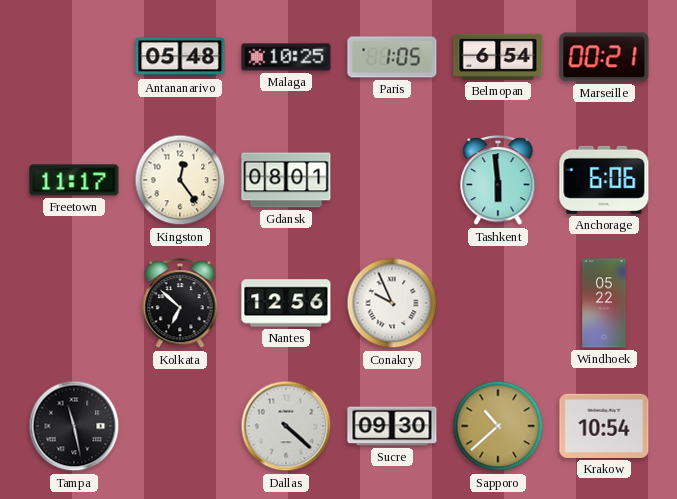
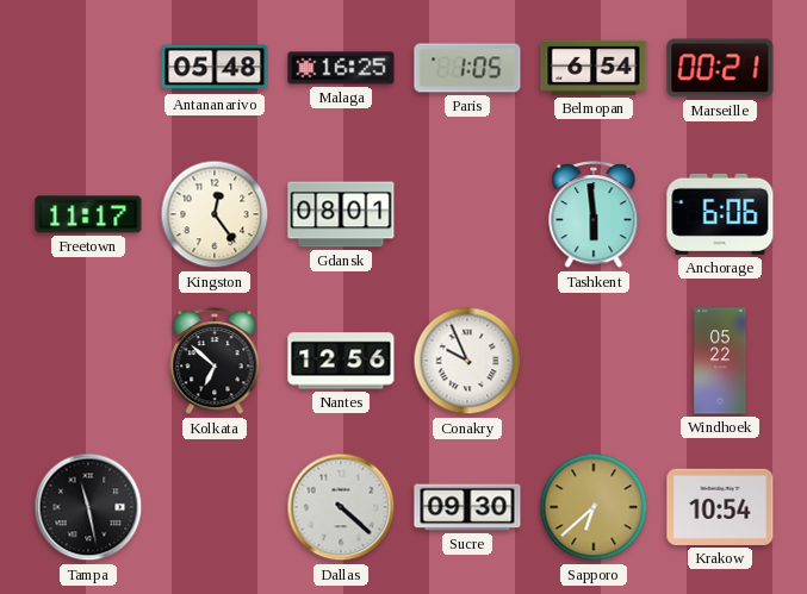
Malaga: 10:25 -> 16:25 (341, 68)
Sapporo: 10:38 -> 6:38 (594, 507)
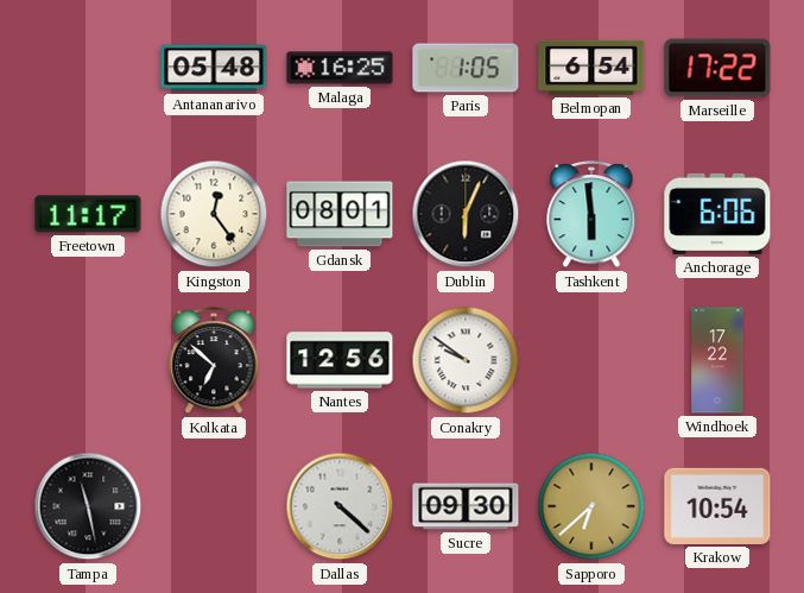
Marseille: 00:21 -> 17:22 (717, 68)
Dublin: none -> 6:04 (466, 214)
Conakry: 9:56 -> 9:51 (466, 360)
Windhoek: 05:22 -> 17:22 (717, 360)
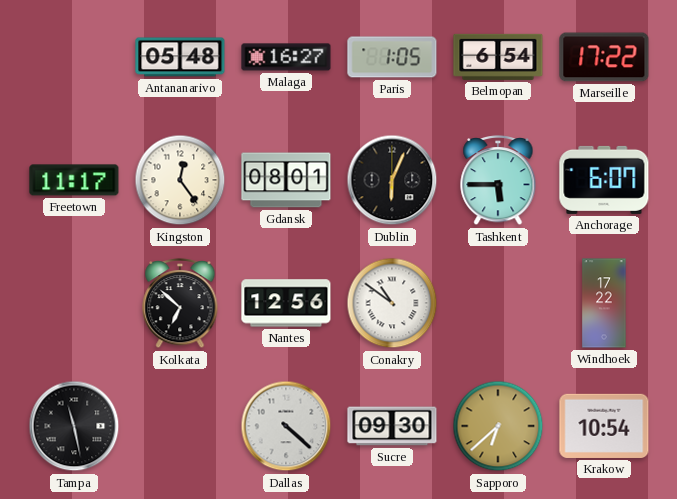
Malaga: 16:25 -> 16:27 (286, 57)
Tashkent: 5:59 -> 5:45 (498, 180)
Anchorage: 6:06 -> 6:07 (604, 180)
Conakry: 9:51 -> 10:51 (392, 303)
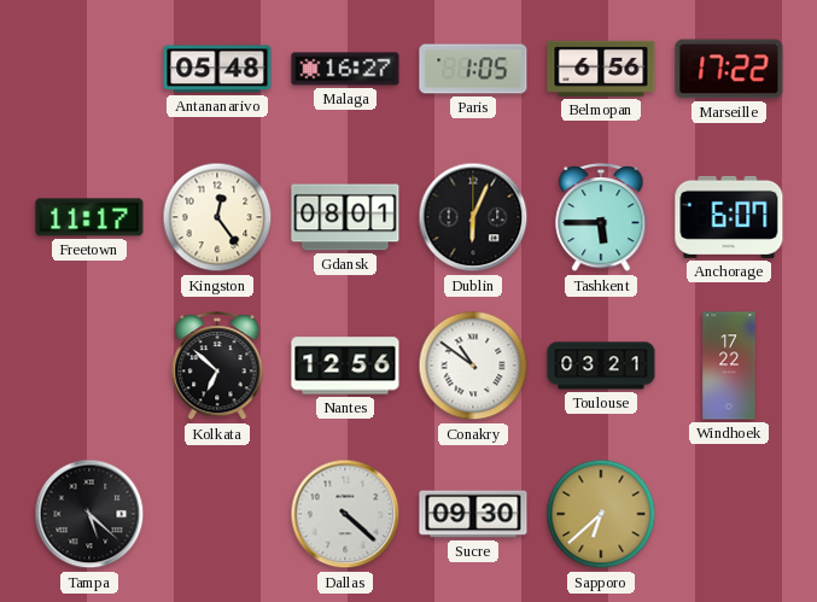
Belmopan: 6:54 -> 6:56 (601, 69)
Toulouse: none -> 03:21 (601, 366)
Tampa: 11:28 -> 5:22 (89, 514)
Krakow: 10:54 -> none (604, 426)
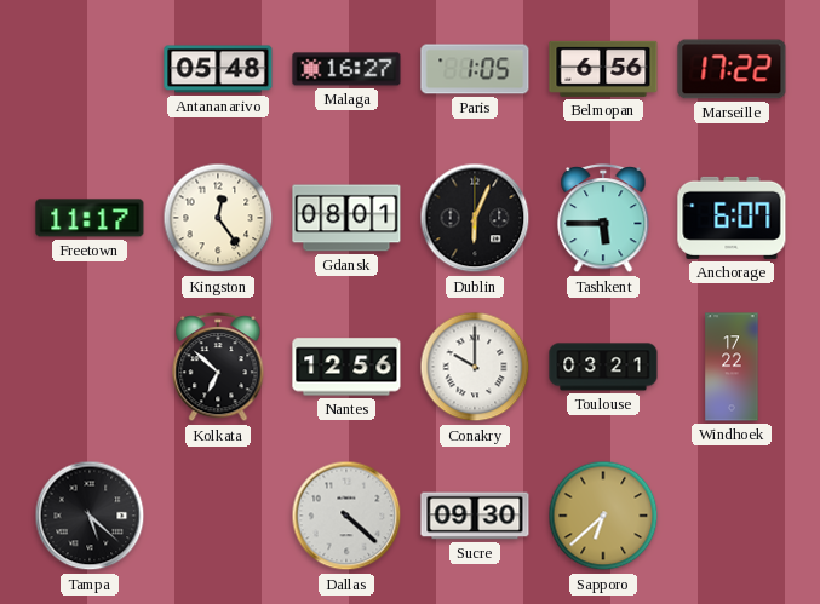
Conakry: 10:51 -> 10:00 (475, 367)
